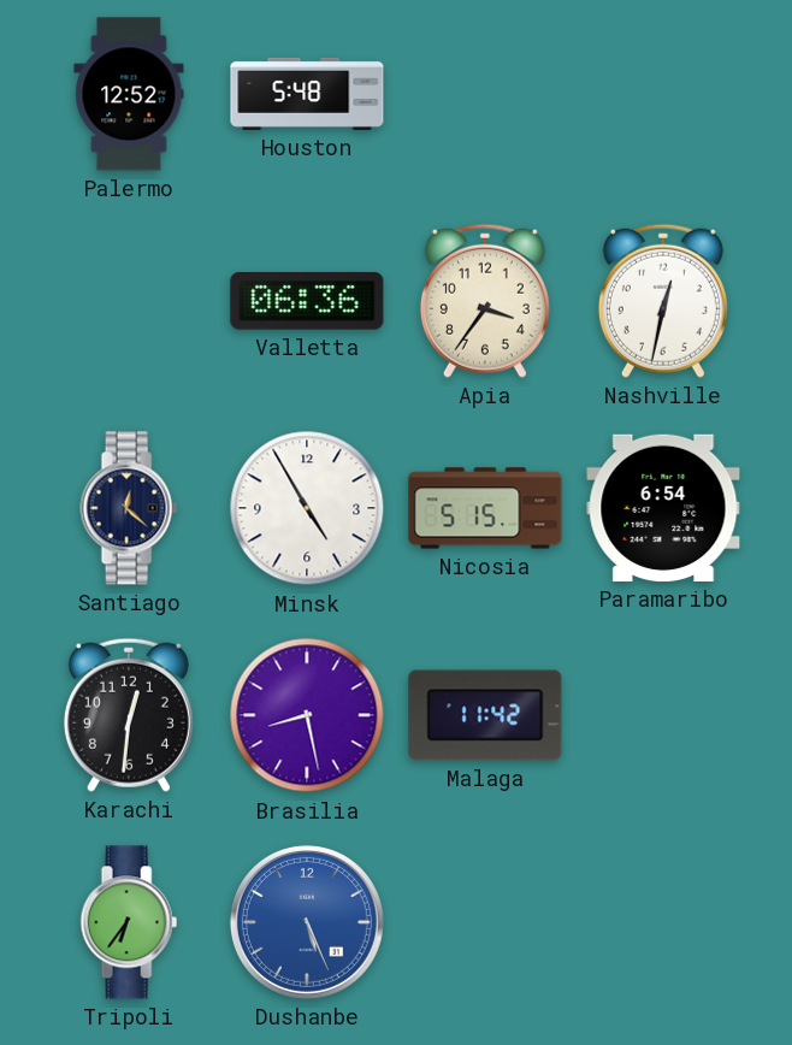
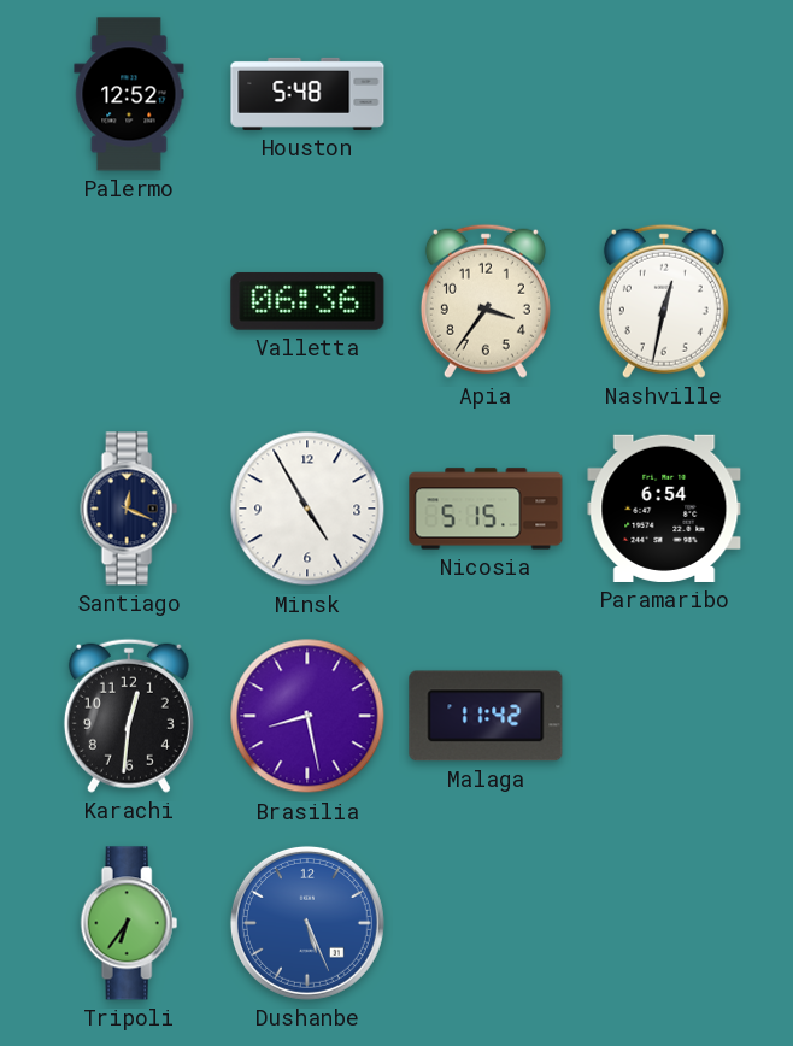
Santiago: 12:22 -> 12:19 (129, 509)
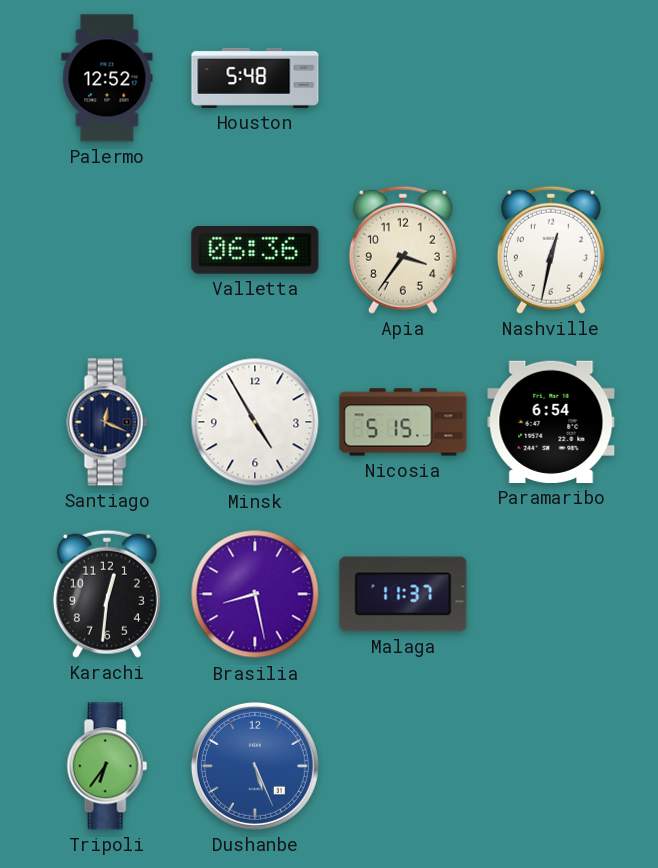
Malaga: 11:42 -> 11:37 (403, 594)
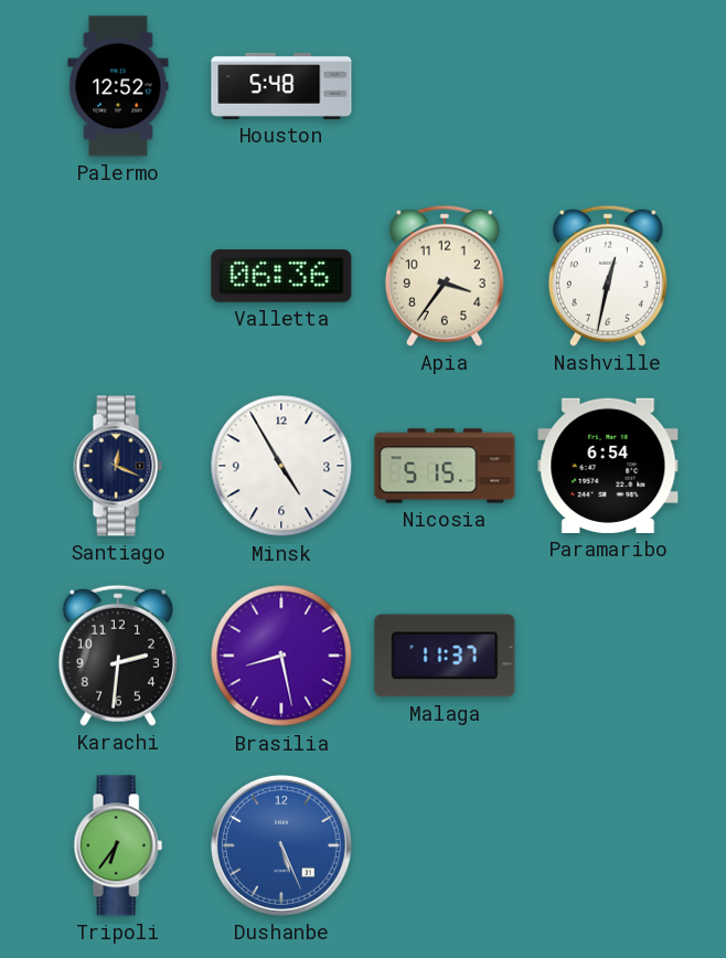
Karachi: 12:31 -> 2:31 (118, 656)
